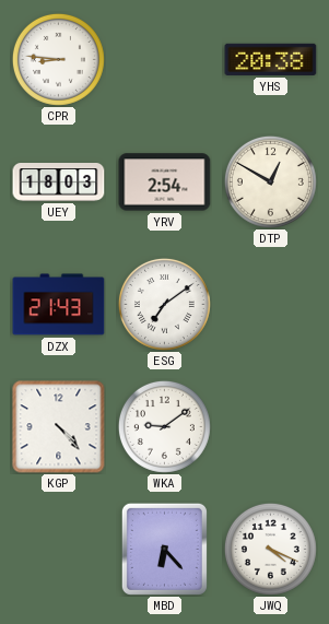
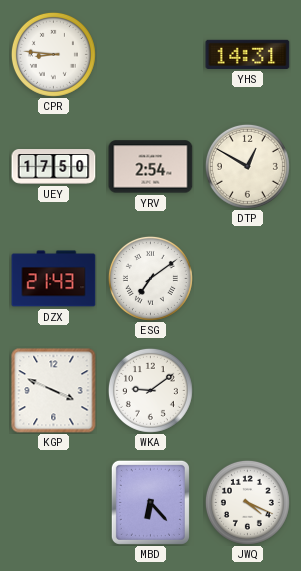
YHS: 20:38 -> 14:31 (248, 54)
UEY: 18:03 -> 17:50 (54, 167)
KGP: 4:23 -> 3:49 (54, 391)
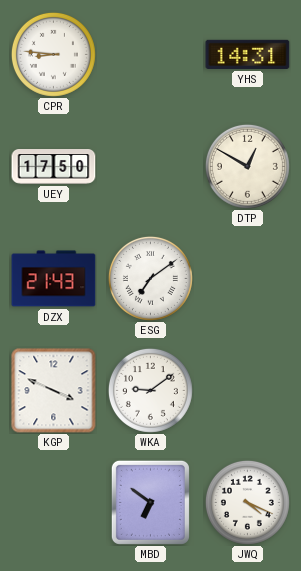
YRV: 2:54 -> none (151, 167)
MBD: 6:23 -> 6:51 (150, 502)
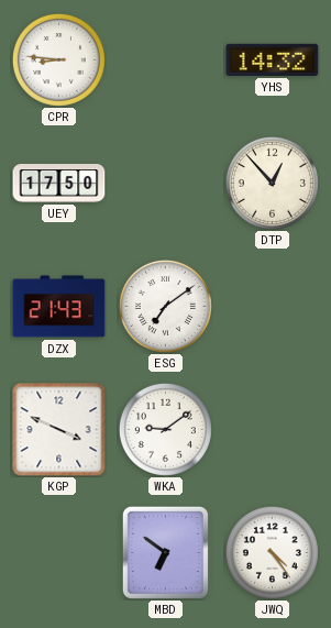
YHS: 14:31 -> 14:32 (273, 59)
DTP: 12:50 -> 12:53 (272, 183)
JWQ: 4:19 -> 4:24 (272, 552)
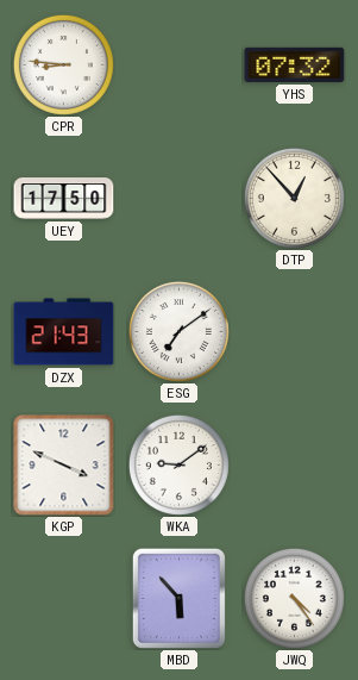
YHS: 14:32 -> 07:32 (295, 64)
MBD: 6:51 -> 5:53 (178, 598)
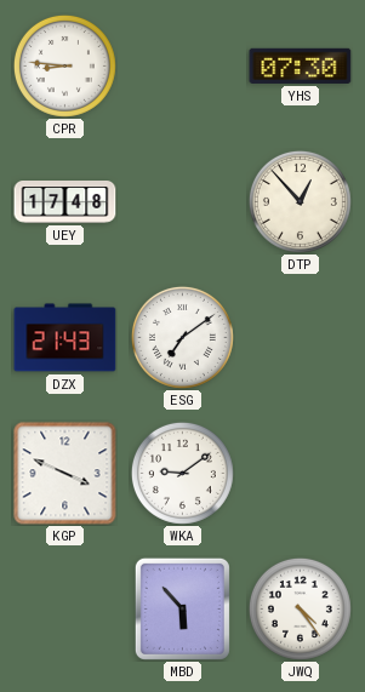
YHS: 07:32 -> 07:30 (301, 65)
UEY: 17:50 -> 17:48 (65, 202)
